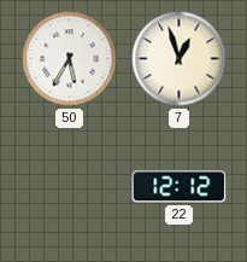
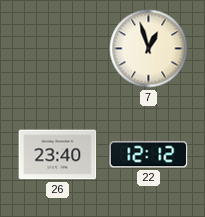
50: 5:35 -> none (70, 59)
26: none -> 23:40 (58, 155)
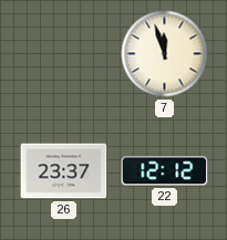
7: 12:57 -> 11:57 (165, 54)
26: 23:40 -> 23:37 (64, 171)
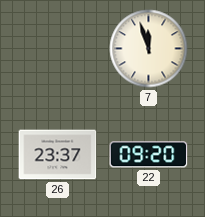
22: 12:12 -> 09:20 (149, 155)
